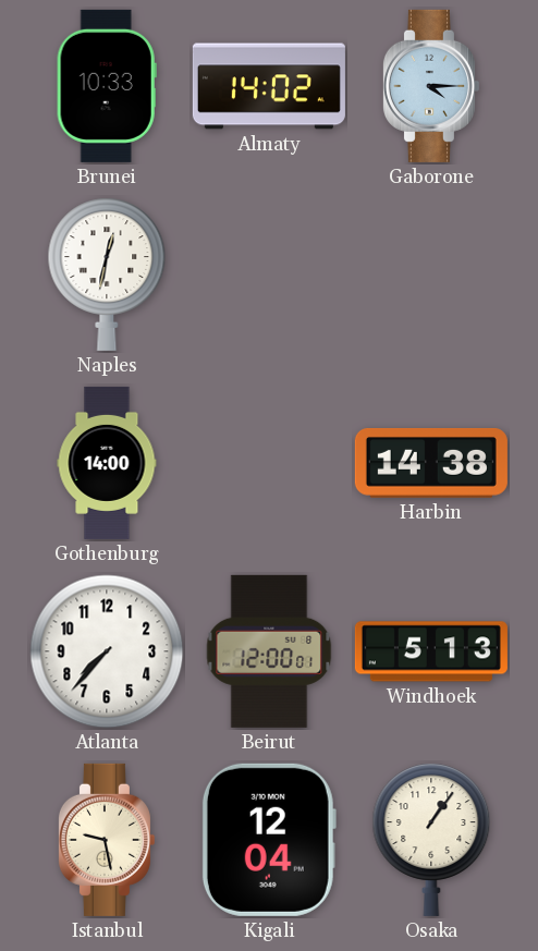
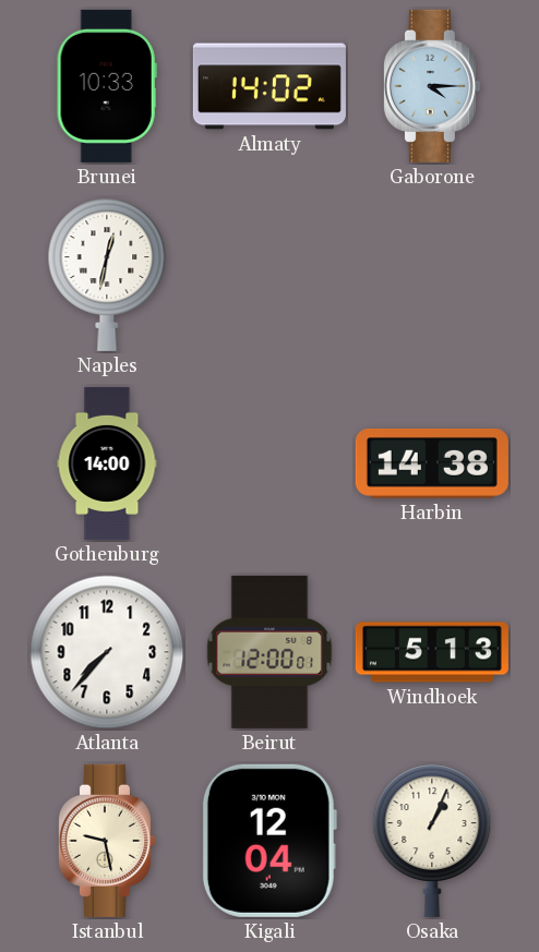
Osaka: 1:06 -> 1:04 (432, 841)
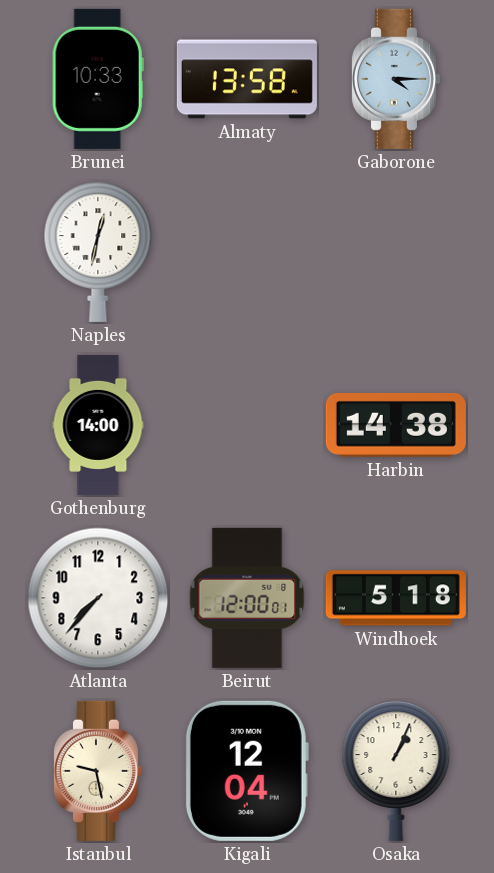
Almaty: 14:02 -> 13:58 (247, 79)
Windhoek: 5:13 -> 5:18 (396, 598)
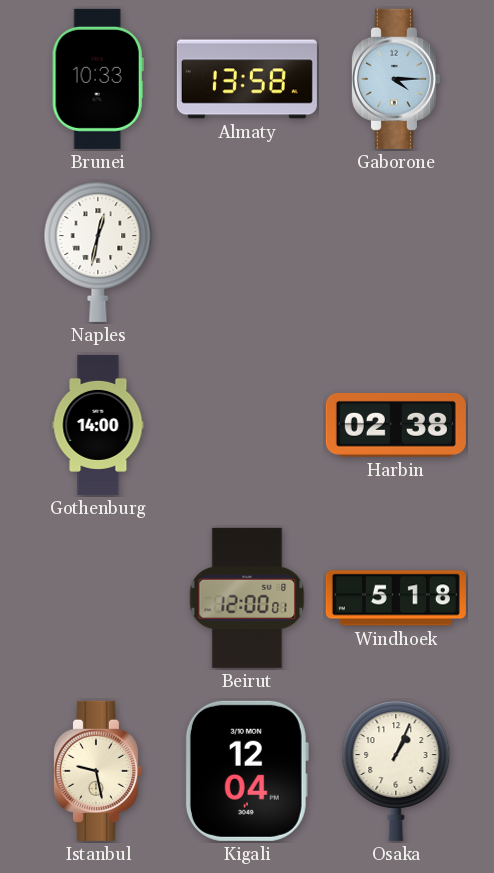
Harbin: 14:38 -> 02:38 (396, 425)
Atlanta: 7:37 -> none (98, 598)
